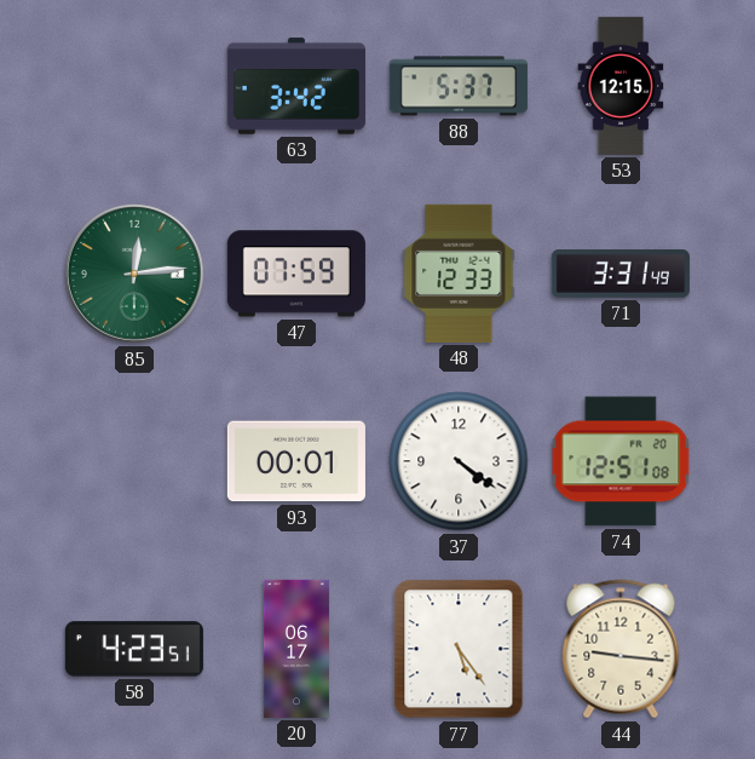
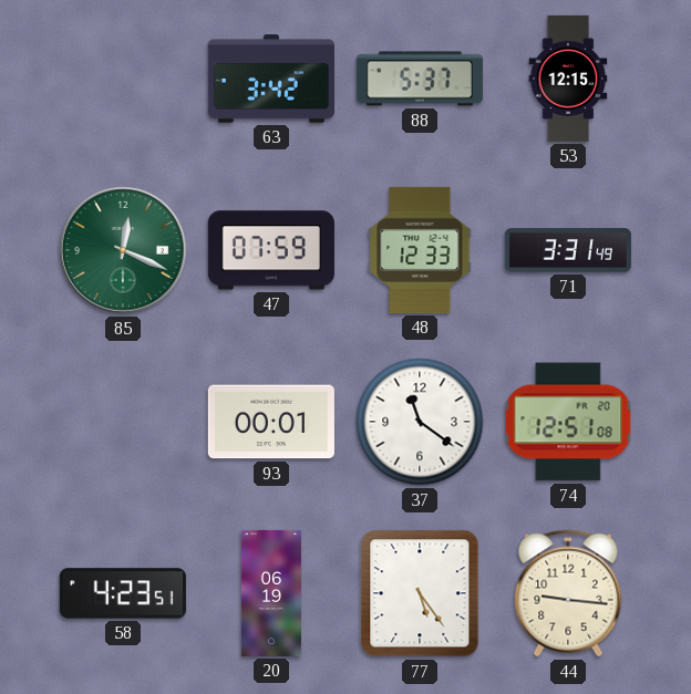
85: 12:14 -> 12:19 (123, 250)
37: 4:21 -> 11:21 (420, 422)
20: 06:17 -> 06:19 (271, 593)
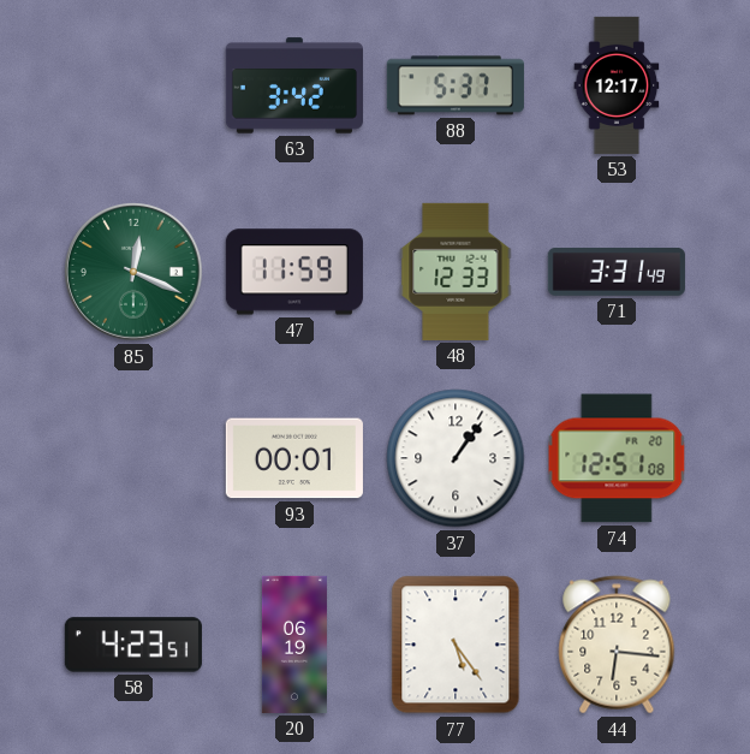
53: 12:15 -> 12:17 (617, 85)
47: 07:59 -> 11:59 (294, 272)
37: 11:21 -> 1:06 (456, 458)
44: 9:16 -> 6:16 (617, 645)
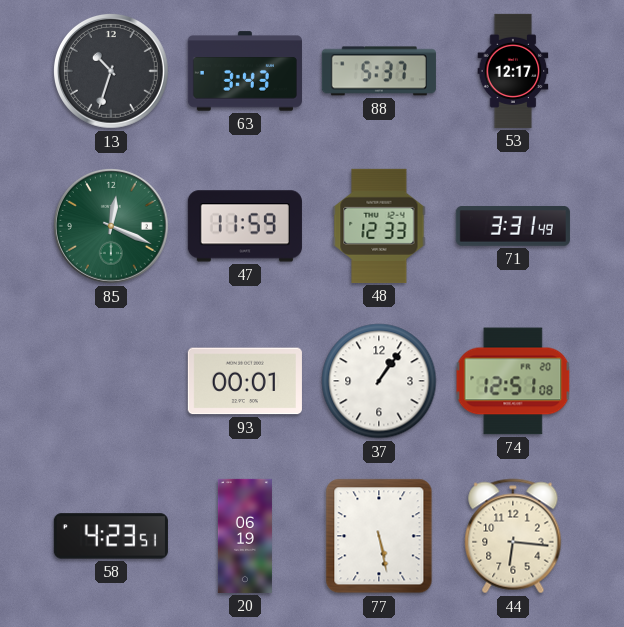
13: none -> 10:33 (111, 71)
63: 3:42 -> 3:43 (245, 71)
77: 5:24 -> 5:28 (379, 536)
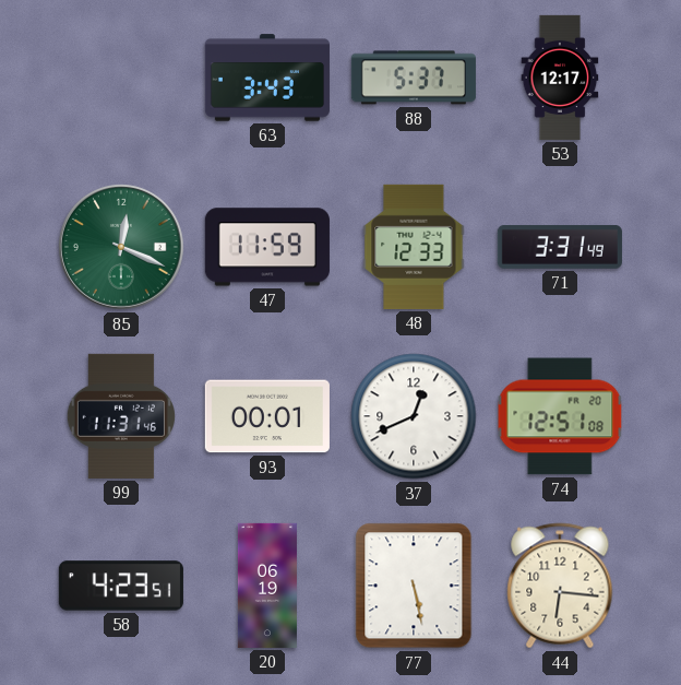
13: 10:33 -> none (111, 71)
99: none -> 11:31 (121, 416)
37: 1:06 -> 12:41 (414, 416)
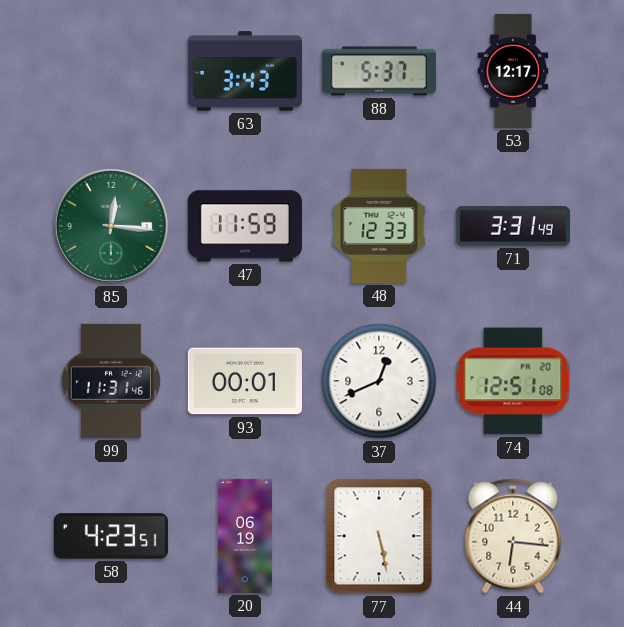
85: 12:19 -> 12:16 (111, 226)
